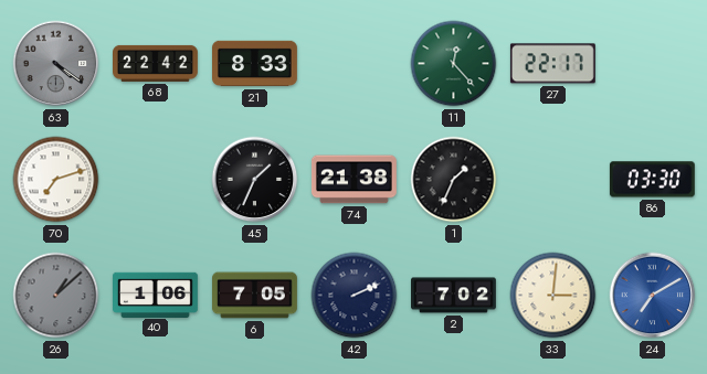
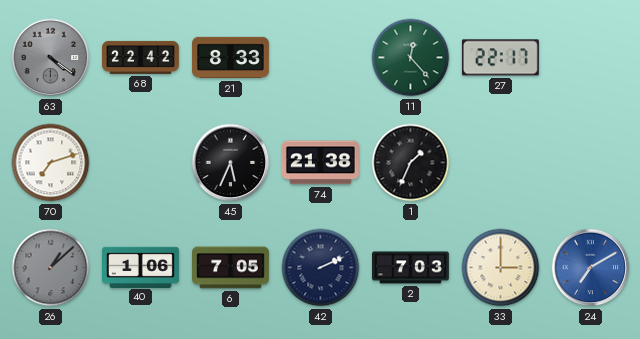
45: 1:34 -> 5:34 (231, 163)
86: 03:30 -> none (652, 180)
2: 7:02 -> 7:03 (411, 268)
33: 3:01 -> 3:00 (501, 268)
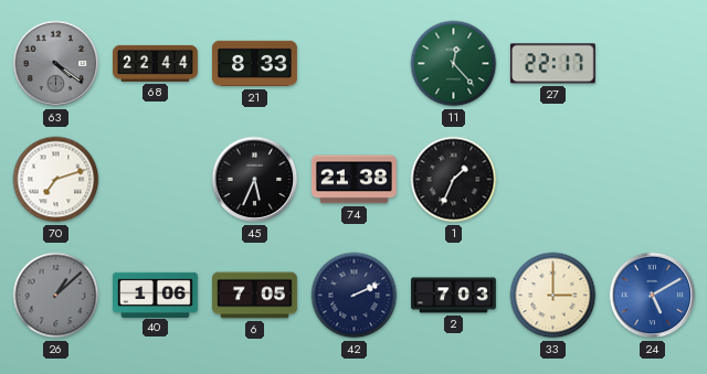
68: 22:42 -> 22:44 (156, 63)
24: 7:10 -> 5:10 (653, 296)
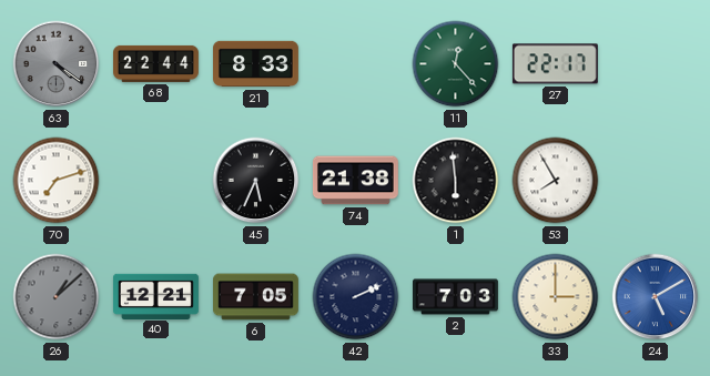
1: 1:34 -> 5:59 (456, 181)
53: none -> 7:55 (556, 181)
40: 1:06 -> 12:21 (156, 296)
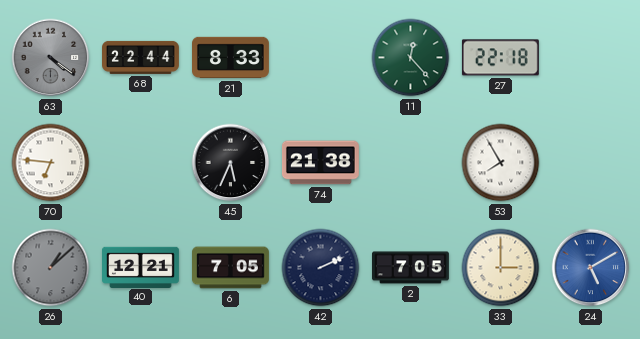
27: 22:17 -> 22:18 (500, 58)
70: 7:12 -> 6:46 (51, 163)
1: 5:59 -> none (456, 181)
2: 7:03 -> 7:05 (411, 268)
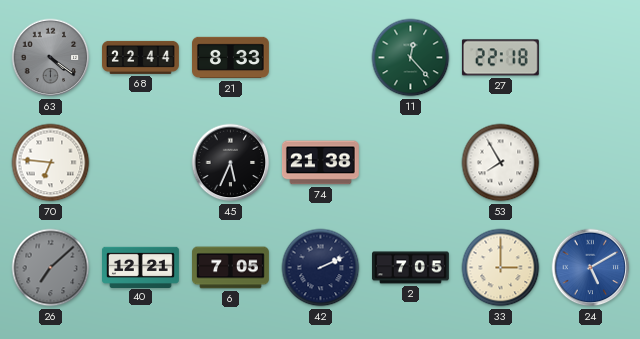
26: 1:08 -> 7:08 (51, 268)
